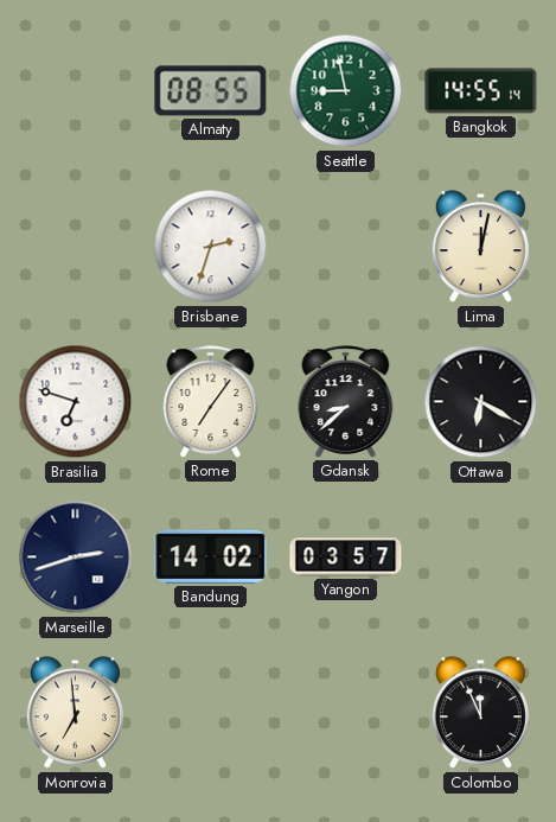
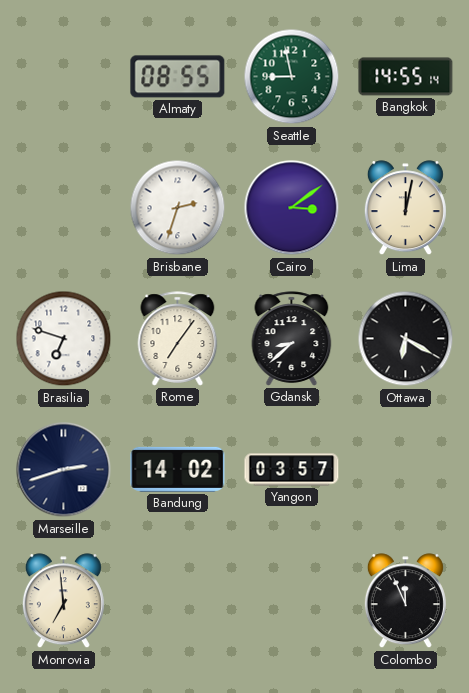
Cairo: none -> 3:09 (292, 208)
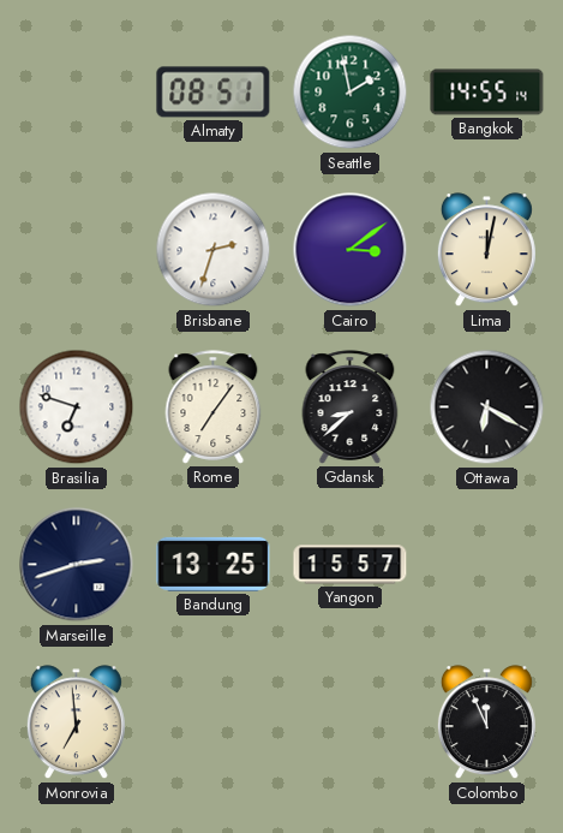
Almaty: 08:55 -> 08:51 (214, 93)
Seattle: 8:58 -> 1:58 (351, 93)
Bandung: 14:02 -> 13:25 (214, 564)
Yangon: 03:57 -> 15:57 (351, 565)
